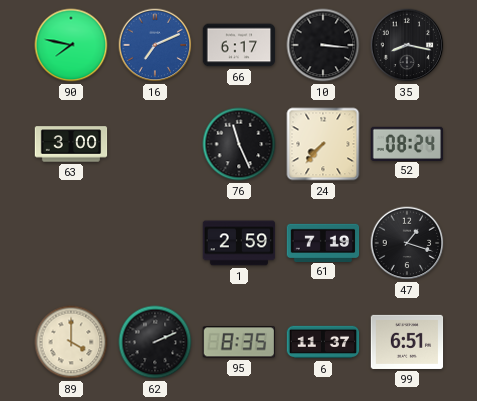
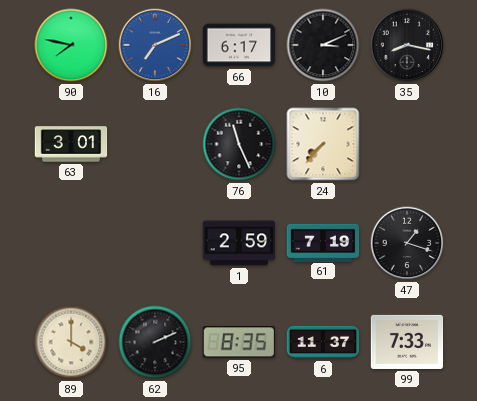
10: 3:16 -> 3:11 (323, 45)
63: 3:00 -> 3:01 (71, 144)
52: 08:24 -> none (407, 143)
99: 6:51 -> 7:33 (407, 342)
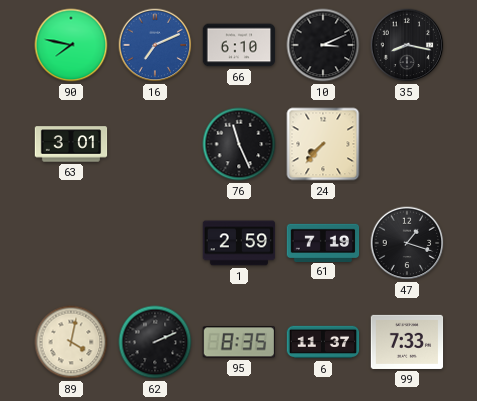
66: 6:17 -> 6:10 (239, 45)
89: 4:00 -> 4:02 (71, 342)
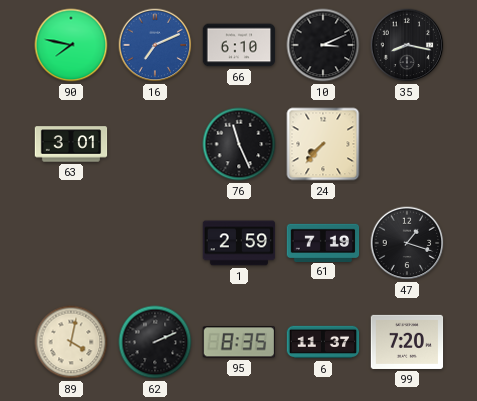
99: 7:33 -> 7:20 (407, 342)
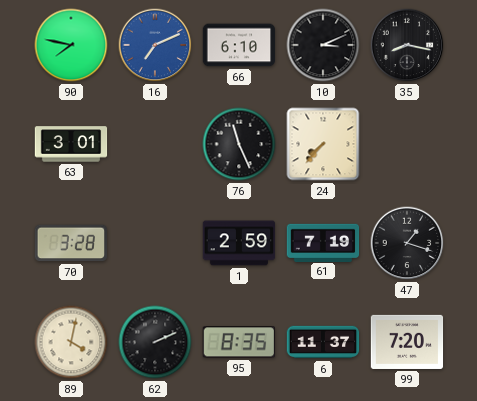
70: none -> 3:28 (70, 243)
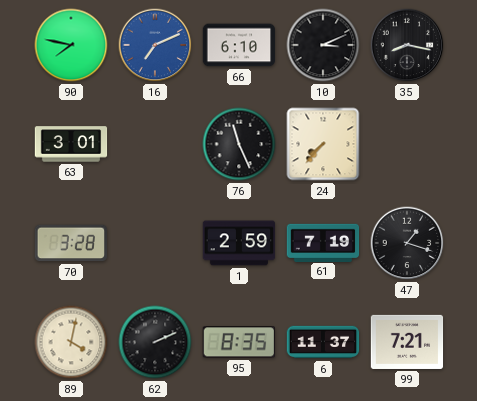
99: 7:20 -> 7:21 (407, 342)
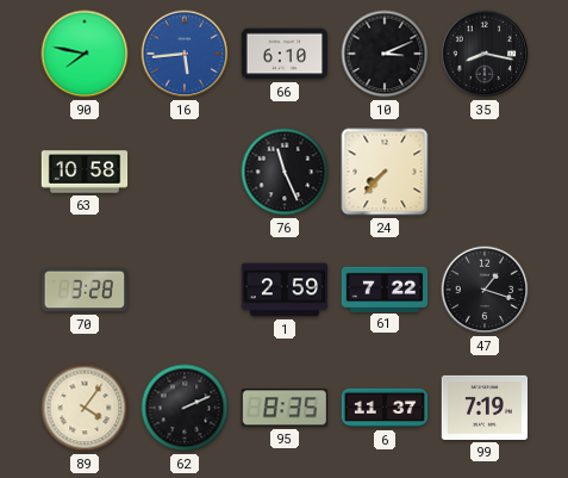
16: 7:11 -> 5:44 (185, 54)
63: 3:01 -> 10:58 (85, 172)
61: 7:19 -> 7:22 (385, 288)
89: 4:02 -> 4:06 (85, 408)
99: 7:21 -> 7:19 (485, 408)
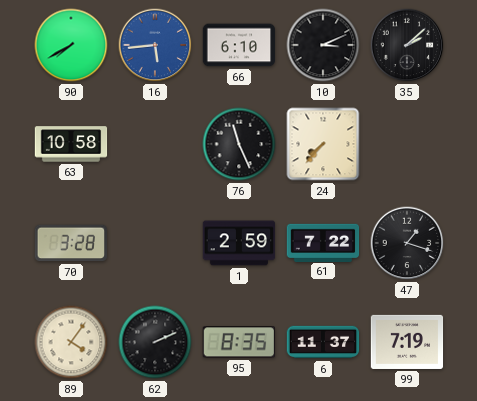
90: 7:47 -> 7:40 (71, 45)
35: 8:17 -> 2:08 (407, 45)
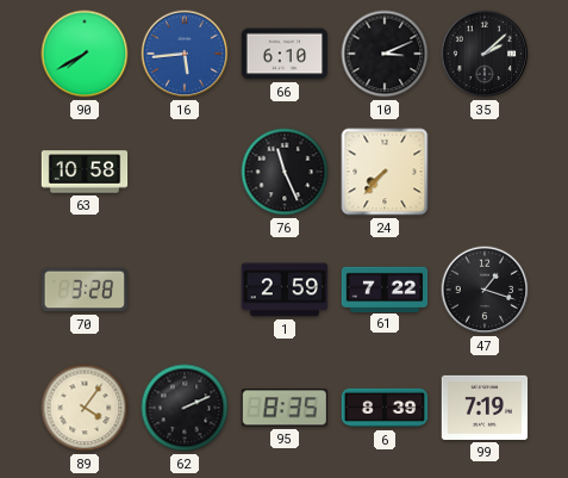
6: 11:37 -> 8:39 (385, 408)
